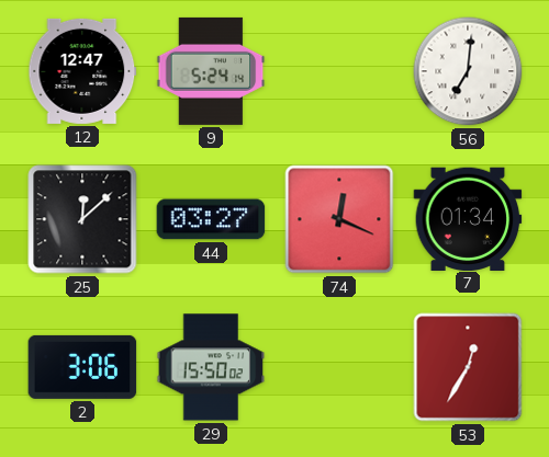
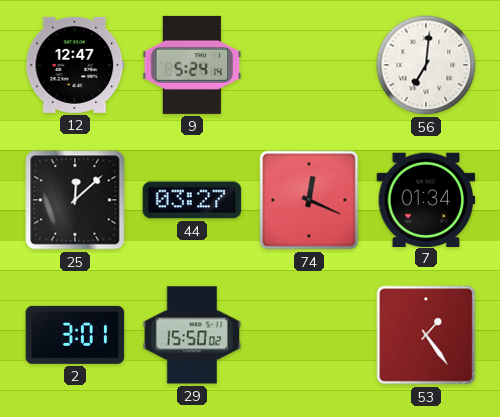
2: 3:06 -> 3:01 (75, 335)
53: 12:35 -> 1:24 (426, 335)
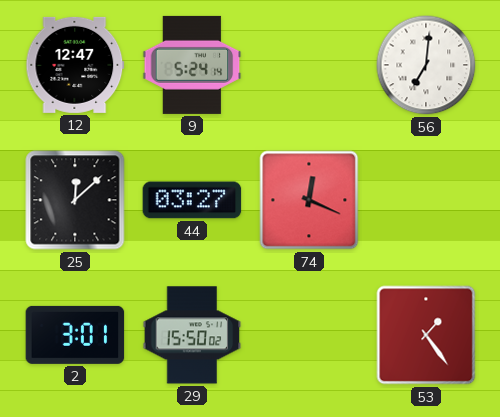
7: 01:34 -> none (426, 199)
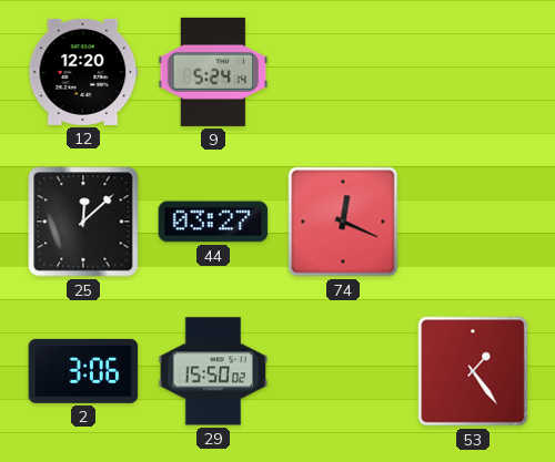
12: 12:47 -> 12:20 (83, 72)
56: 7:01 -> none (426, 65)
2: 3:01 -> 3:06 (83, 371)
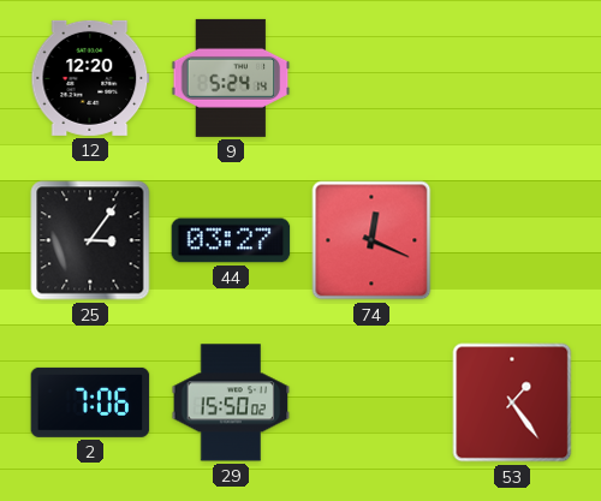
25: 12:08 -> 3:06 (90, 240)
2: 3:06 -> 7:06 (90, 402)
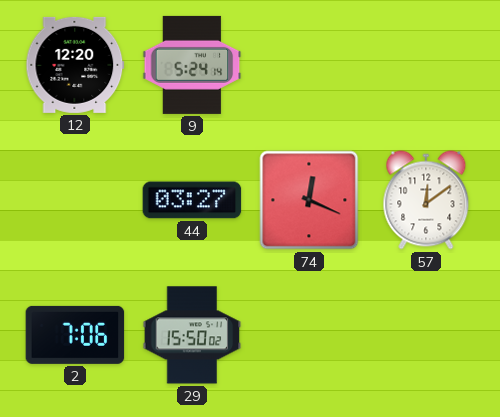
25: 3:06 -> none (90, 240)
57: none -> 12:09 (426, 200)
53: 1:24 -> none (512, 402)
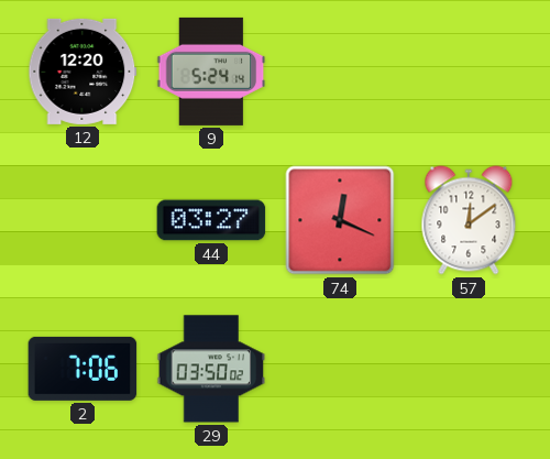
29: 15:50 -> 03:50 (211, 369)
